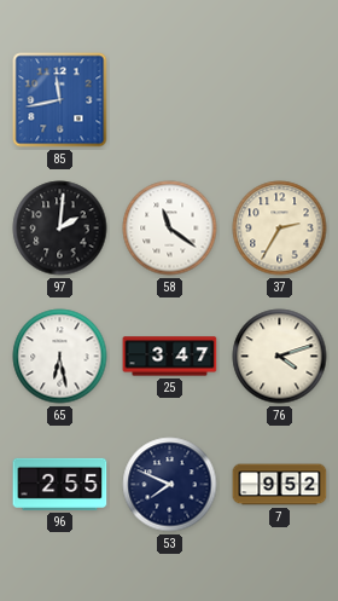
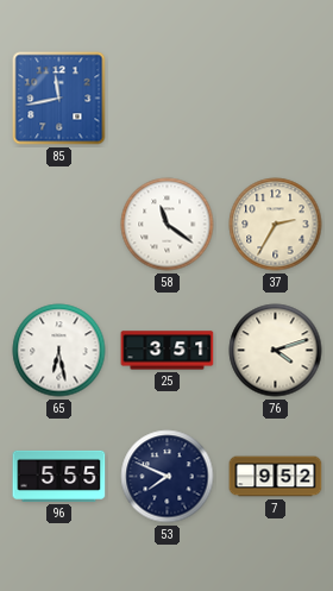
97: 2:01 -> none (60, 229)
25: 3:47 -> 3:51 (168, 351)
96: 2:55 -> 5:55 (59, 476)
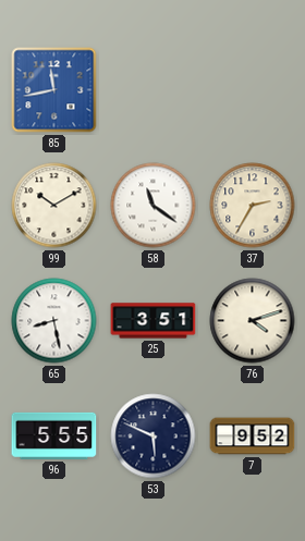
99: none -> 10:10 (54, 206)
65: 6:28 -> 8:28 (54, 321)
53: 7:49 -> 5:49 (154, 437)
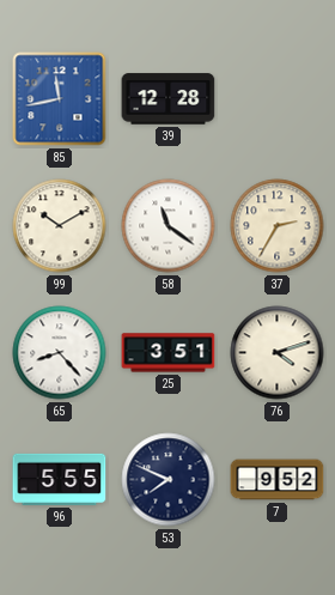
39: none -> 12:28 (169, 99)
65: 8:28 -> 8:23 (60, 353)
53: 5:49 -> 7:49 (169, 480)
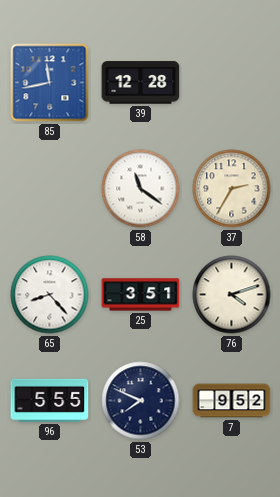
99: 10:10 -> none (60, 226)
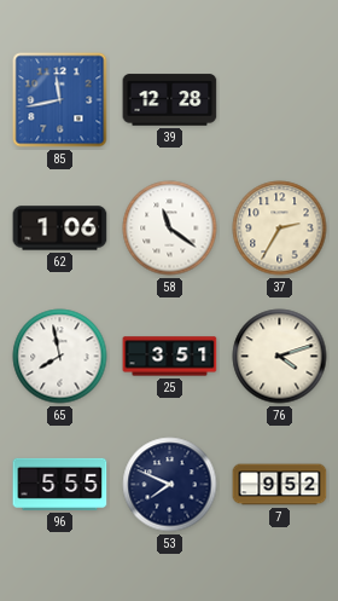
62: none -> 1:06 (60, 229)
65: 8:23 -> 7:58 (60, 357)
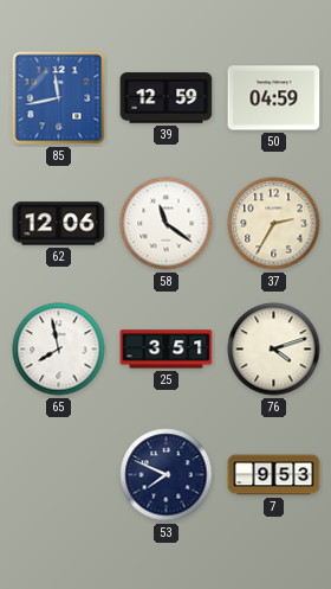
39: 12:28 -> 12:59 (167, 98)
50: none -> 04:59 (274, 98)
62: 1:06 -> 12:06 (59, 224)
96: 5:55 -> none (60, 484)
7: 9:52 -> 9:53 (274, 475)
